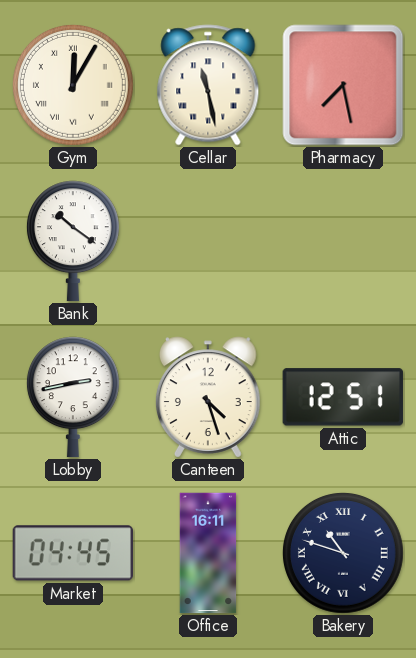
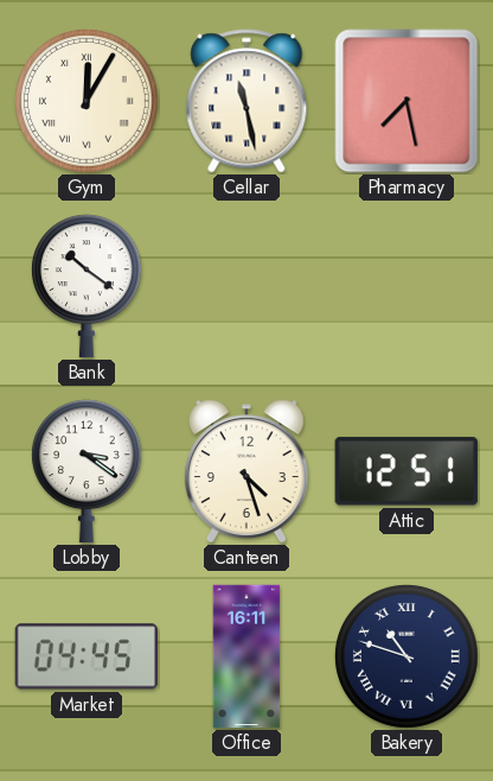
Lobby: 2:43 -> 3:21 (87, 471)
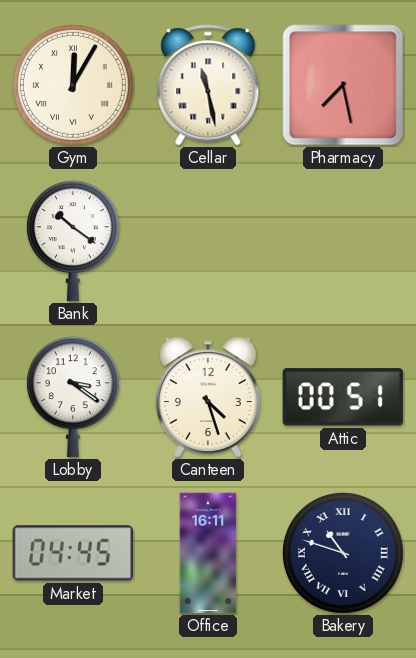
Attic: 12:51 -> 00:51 (343, 397)
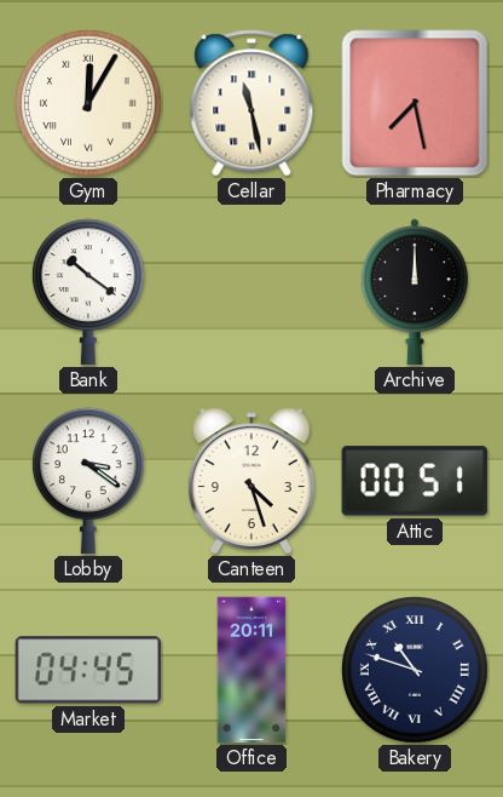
Archive: none -> 12:00 (415, 292)
Office: 16:11 -> 20:11 (251, 670)
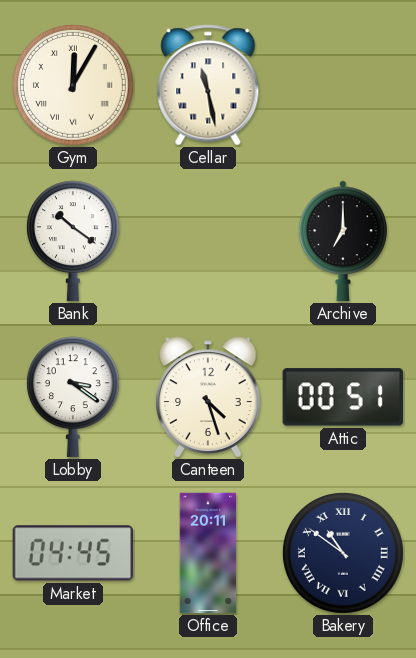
Pharmacy: 7:28 -> none (415, 103)
Archive: 12:00 -> 7:00 (343, 241)
Bakery: 10:48 -> 10:51 (343, 553)
